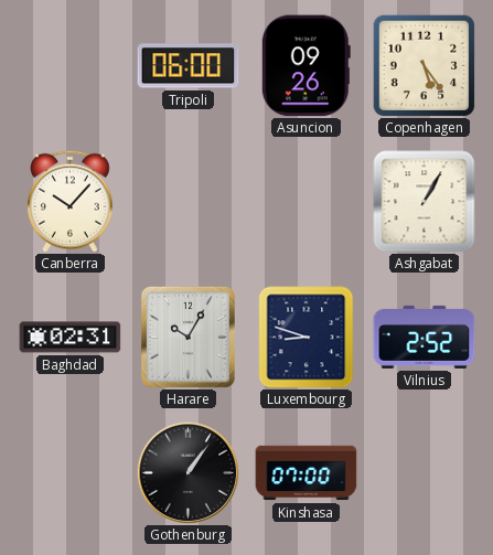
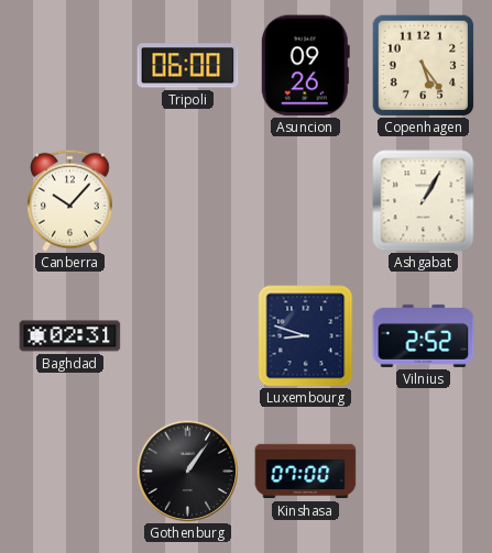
Harare: 10:05 -> none (187, 337)
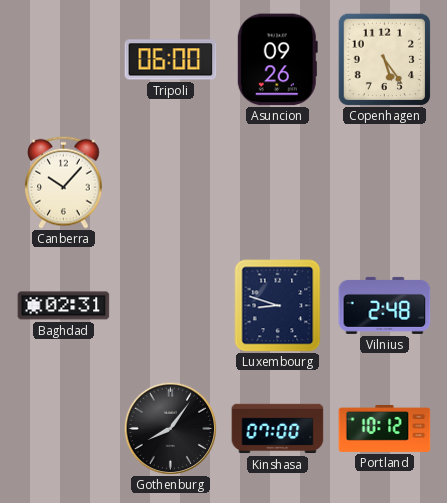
Ashgabat: 1:05 -> none (424, 201)
Vilnius: 2:52 -> 2:48 (385, 305)
Gothenburg: 1:06 -> 8:06 (170, 428)
Portland: none -> 10:12 (385, 428)
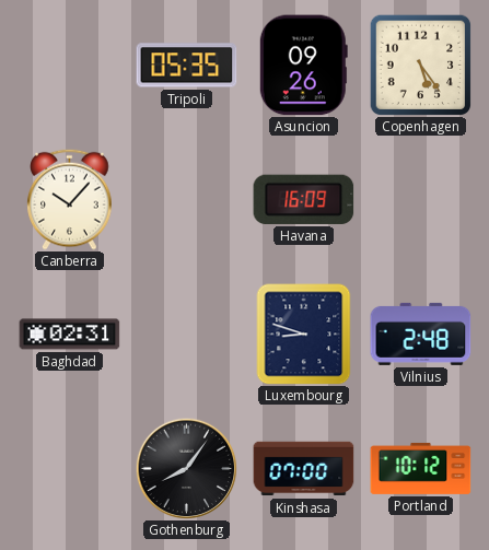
Tripoli: 06:00 -> 05:35 (187, 66)
Havana: none -> 16:09 (304, 199)
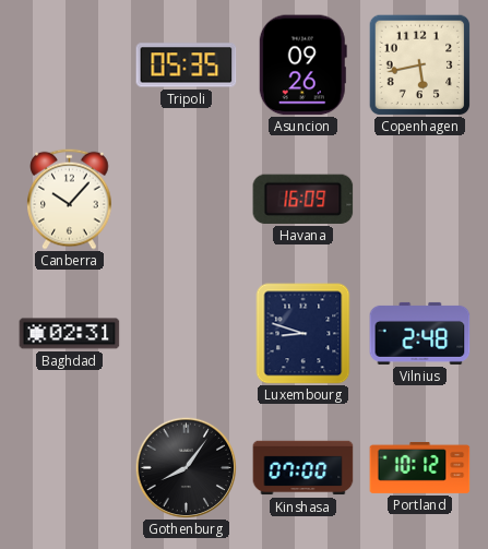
Copenhagen: 5:24 -> 5:43 (419, 64)
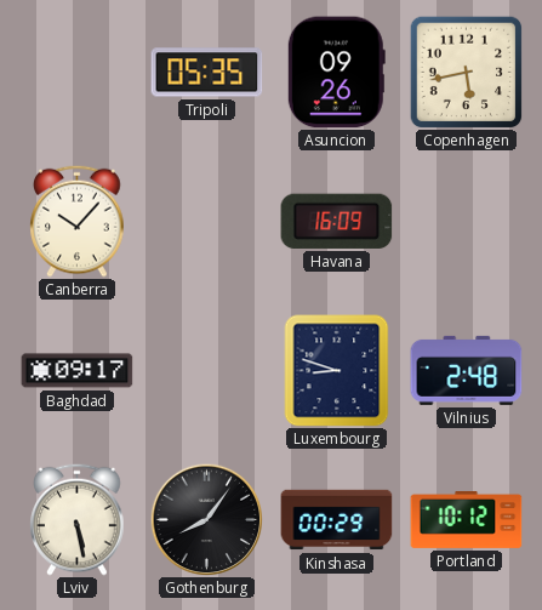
Baghdad: 02:31 -> 09:17 (78, 371)
Lviv: none -> 5:28 (78, 519)
Kinshasa: 07:00 -> 00:29 (337, 520)
